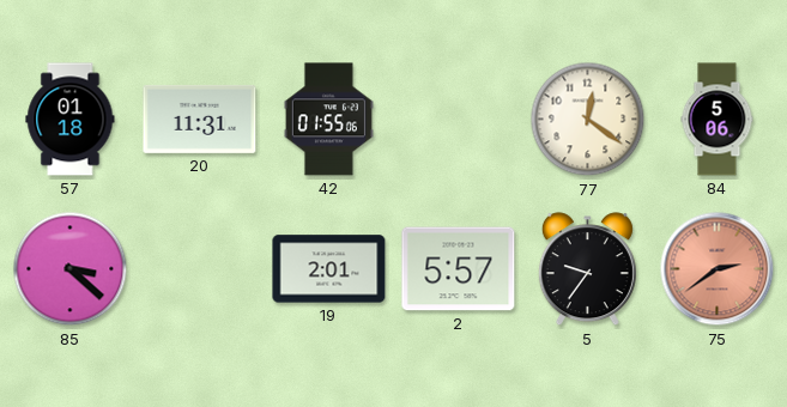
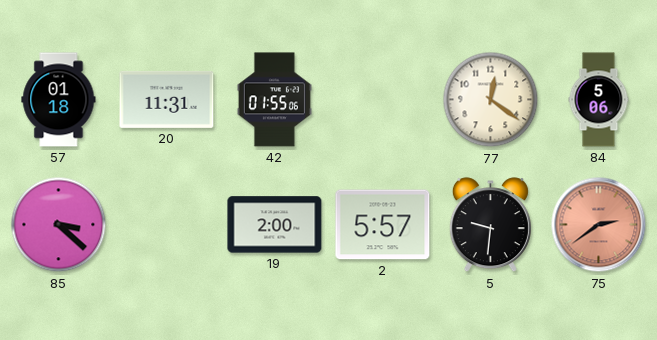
19: 2:01 -> 2:00 (275, 225)
5: 9:36 -> 9:31 (490, 225)
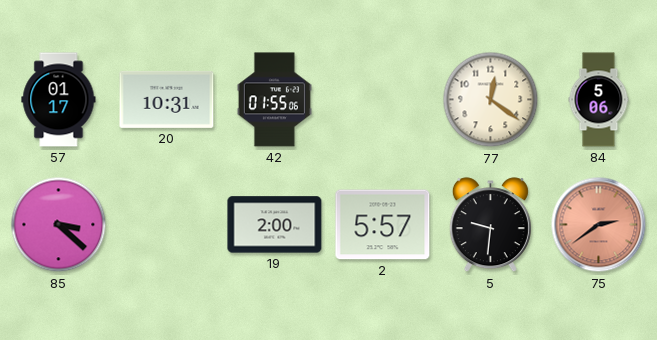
57: 01:18 -> 01:17 (59, 100)
20: 11:31 -> 10:31 (167, 99)
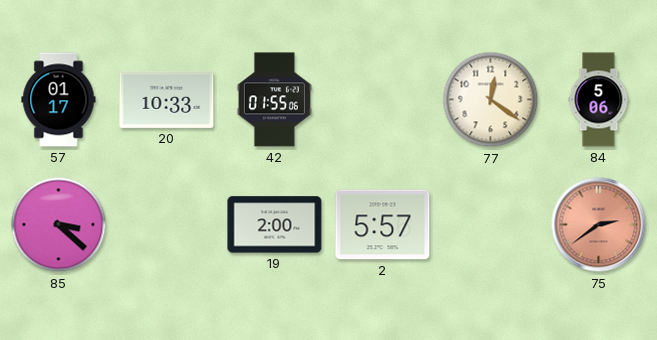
20: 10:31 -> 10:33 (167, 99)
5: 9:31 -> none (490, 225)
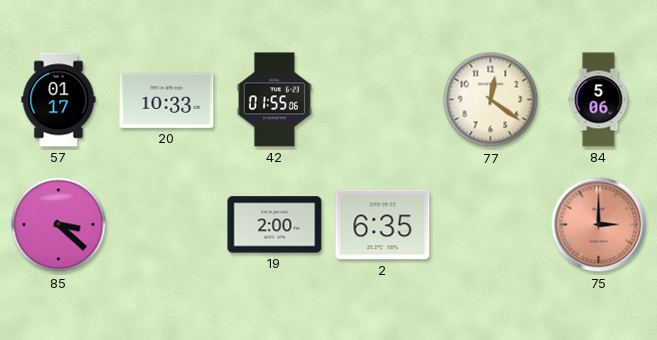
2: 5:57 -> 6:35 (383, 225)
75: 2:39 -> 3:00 (599, 225)
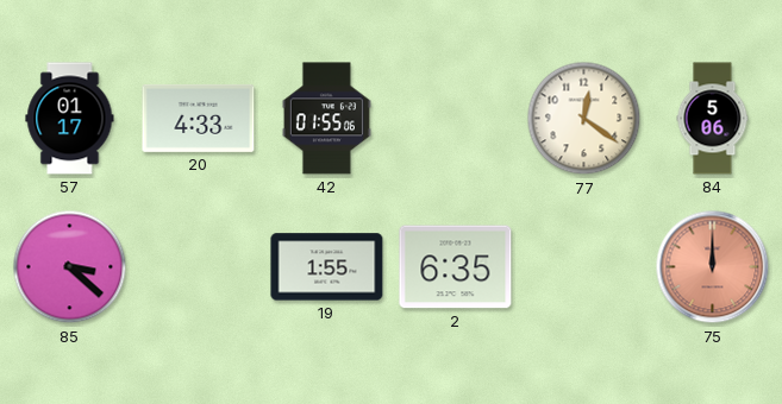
20: 10:33 -> 4:33 (199, 118)
19: 2:00 -> 1:55 (327, 267)
75: 3:00 -> 12:00 (713, 267)
